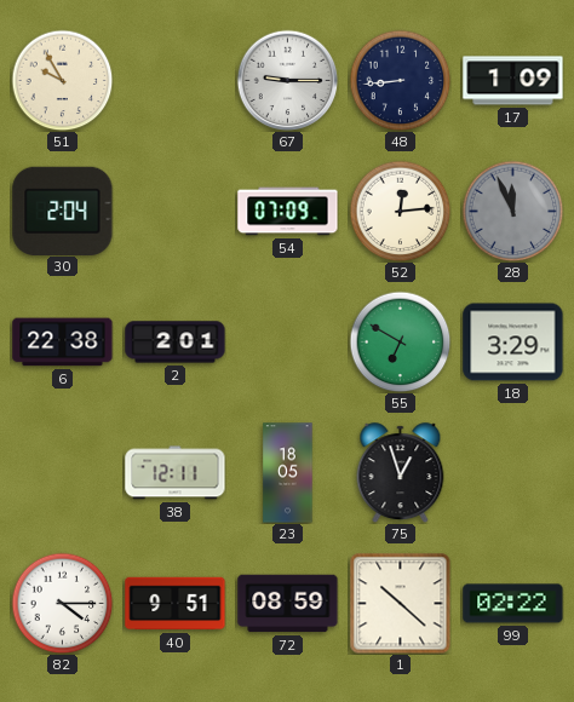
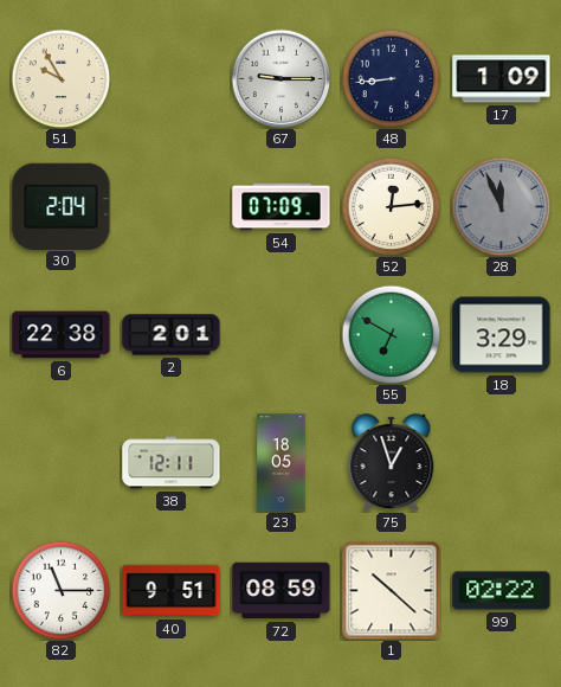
82: 4:15 -> 11:15 (60, 590)
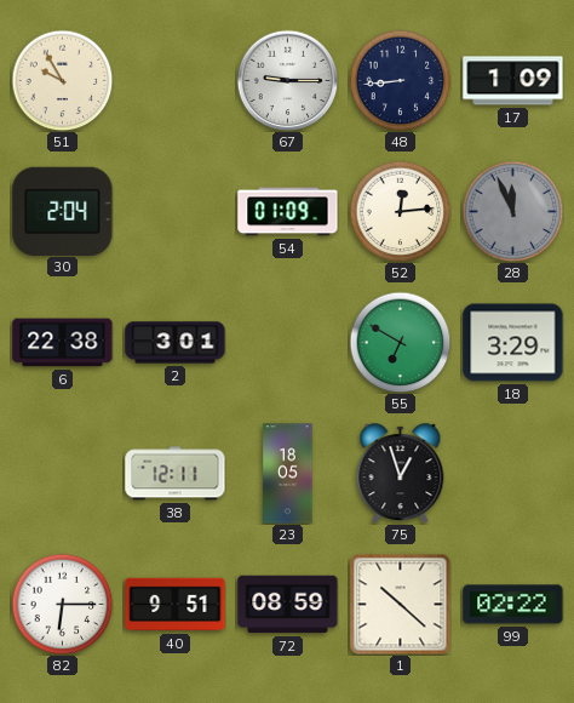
54: 07:09 -> 01:09 (288, 212)
2: 2:01 -> 3:01 (176, 343)
82: 11:15 -> 6:15 (62, 604)
